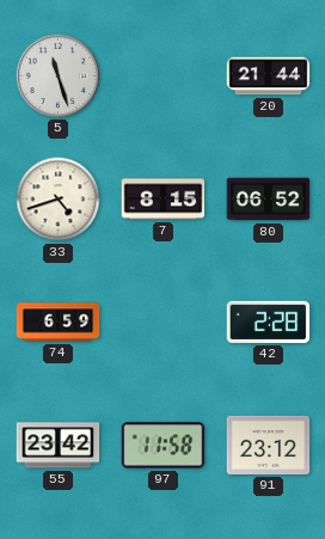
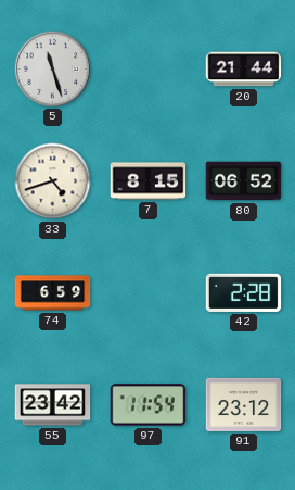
97: 11:58 -> 11:54 (149, 405)
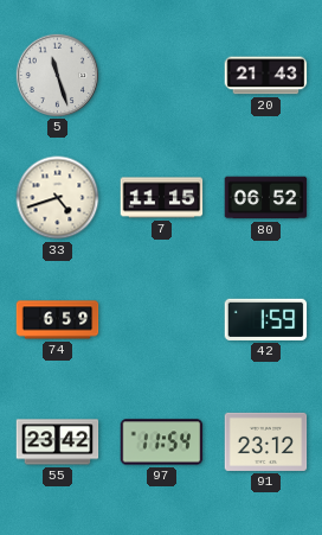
20: 21:44 -> 21:43 (266, 76)
7: 8:15 -> 11:15 (162, 198)
42: 2:28 -> 1:59 (266, 319)
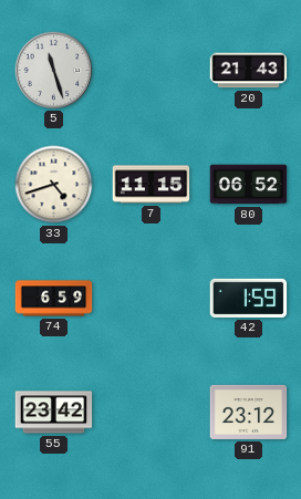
97: 11:54 -> none (162, 442)
